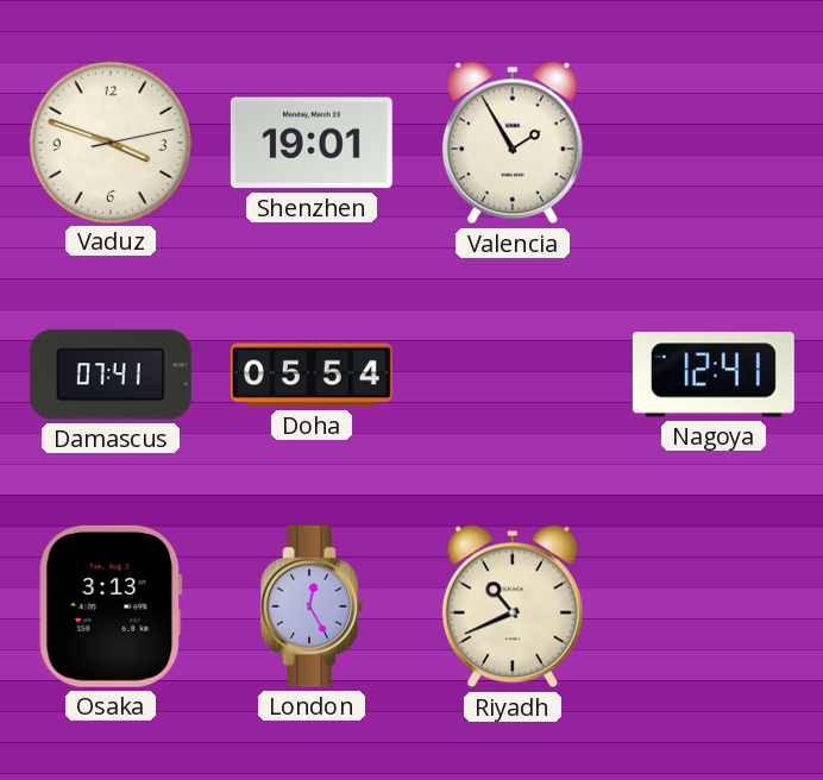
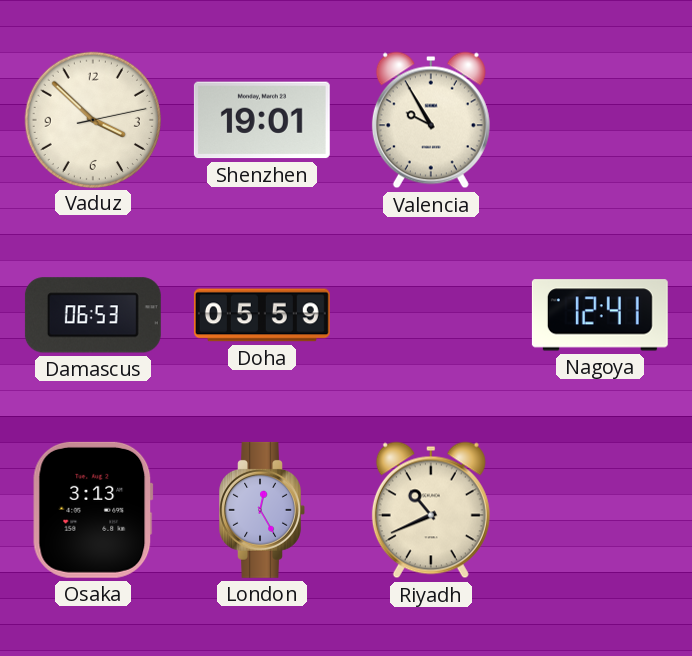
Vaduz: 3:48 -> 3:52 (92, 119)
Valencia: 1:55 -> 9:55 (431, 120)
Damascus: 07:41 -> 06:53 (93, 315)
Doha: 05:54 -> 05:59 (262, 315)
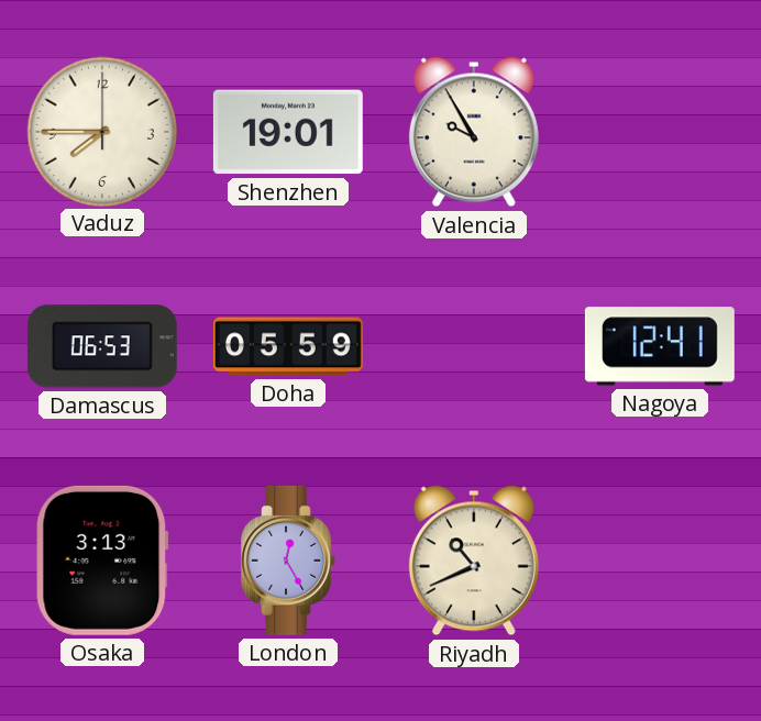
Vaduz: 3:52 -> 7:45 (101, 131)
